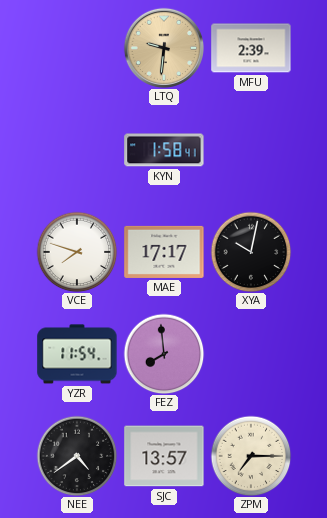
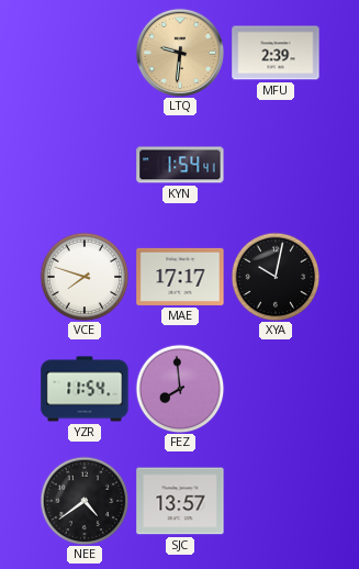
KYN: 1:58 -> 1:54 (180, 165)
ZPM: 7:15 -> none (251, 456)
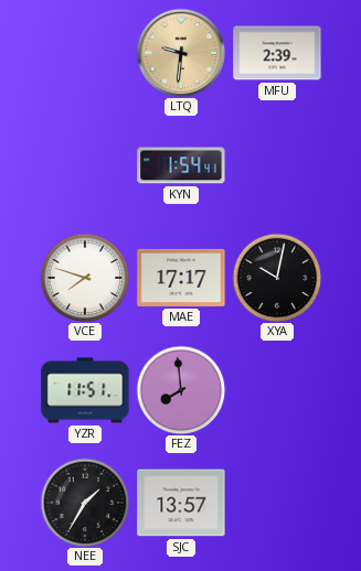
YZR: 11:54 -> 11:51 (85, 390)
NEE: 4:39 -> 1:35 (85, 503)
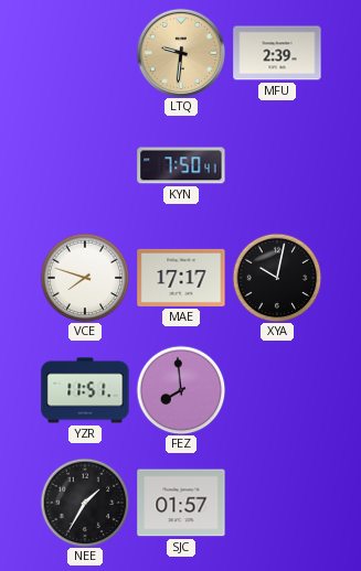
KYN: 1:54 -> 7:50 (181, 165)
SJC: 13:57 -> 01:57 (181, 503)
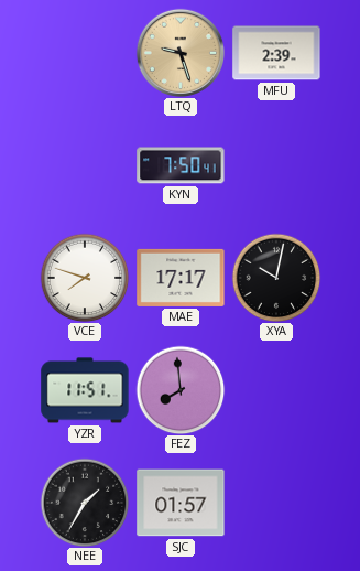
LTQ: 9:31 -> 9:27 (179, 52)
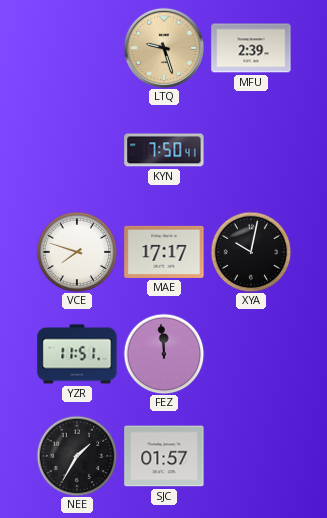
FEZ: 7:59 -> 11:59 (164, 354)
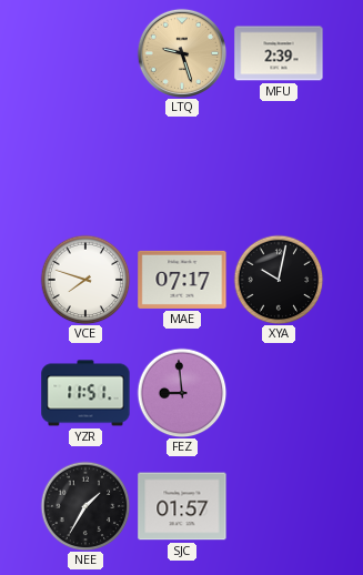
KYN: 7:50 -> none (164, 150)
MAE: 17:17 -> 07:17 (182, 280)
FEZ: 11:59 -> 8:59 (182, 393)
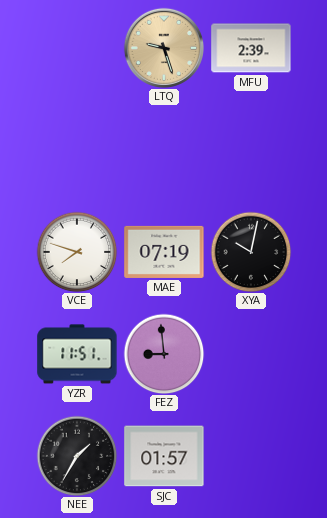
MAE: 07:17 -> 07:19 (164, 252)
